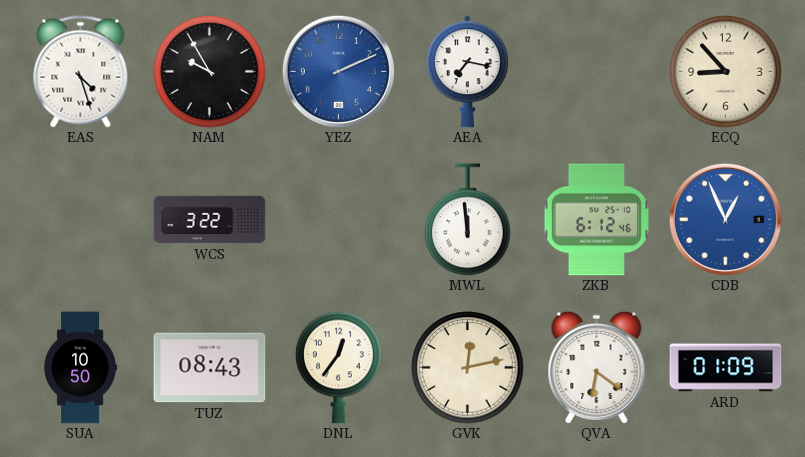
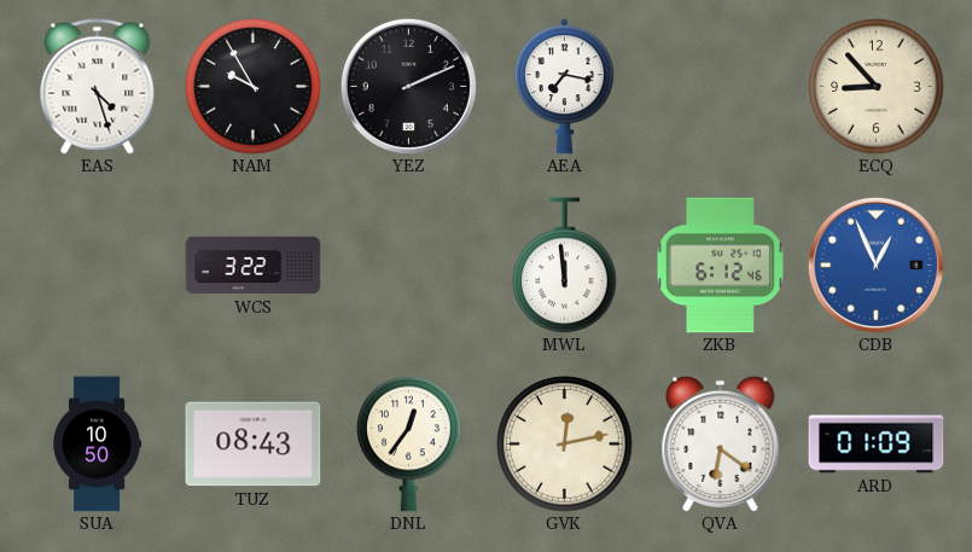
YEZ dial: blue -> black (408, 86)
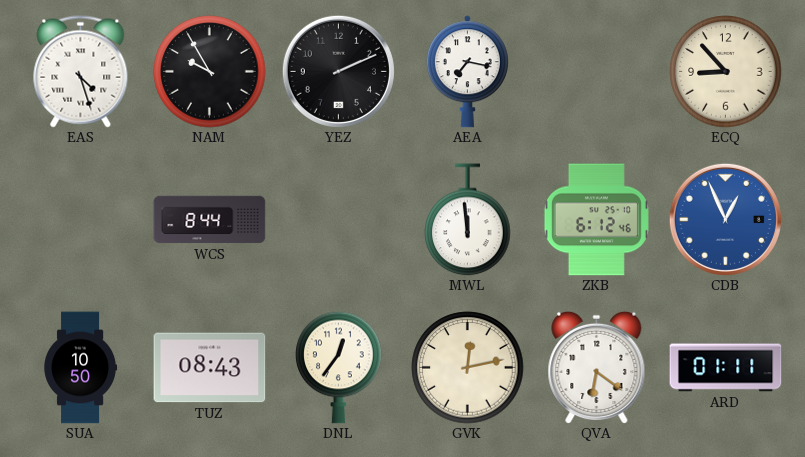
WCS: 3:22 -> 8:44 (210, 220)
ARD: 01:09 -> 01:11 (726, 368)
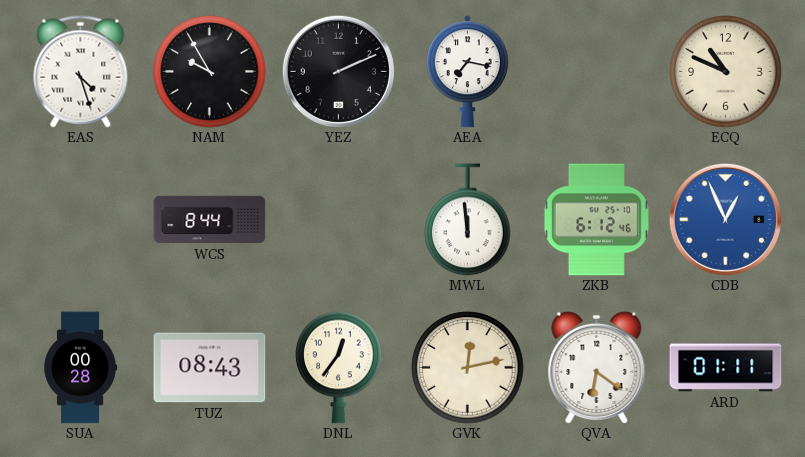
ECQ: 8:53 -> 10:49 (726, 72)
SUA: 10:50 -> 00:28 (81, 368)
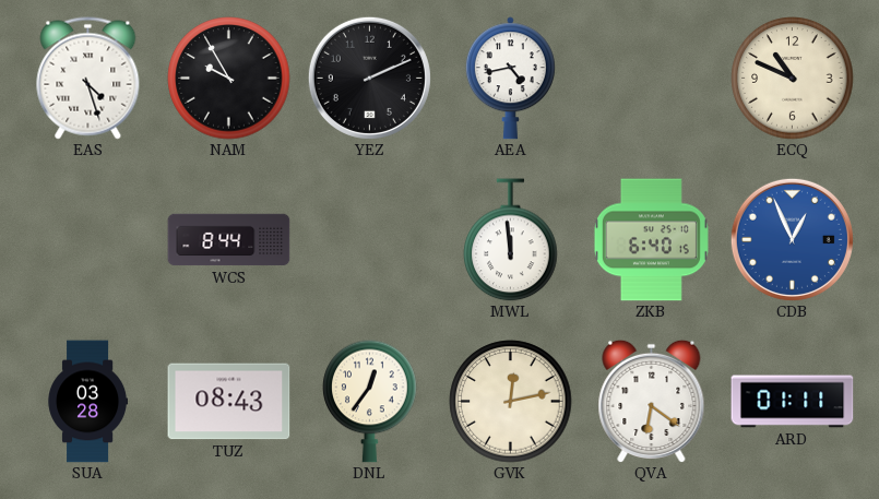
AEA: 7:17 -> 4:43 (510, 79)
ZKB: 6:12 -> 6:40 (651, 240)
SUA: 00:28 -> 03:28 (88, 402)
